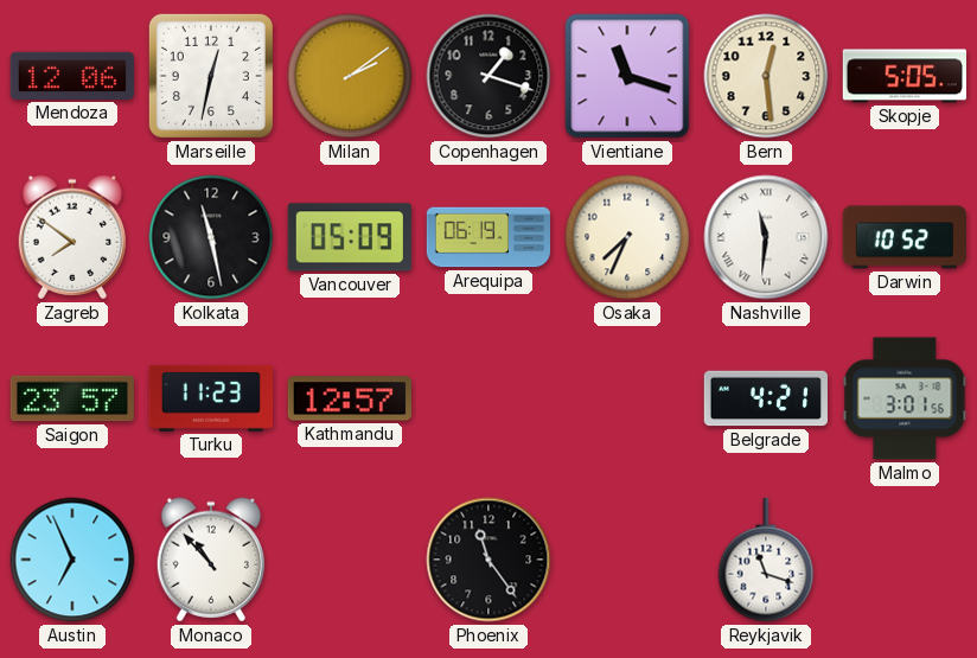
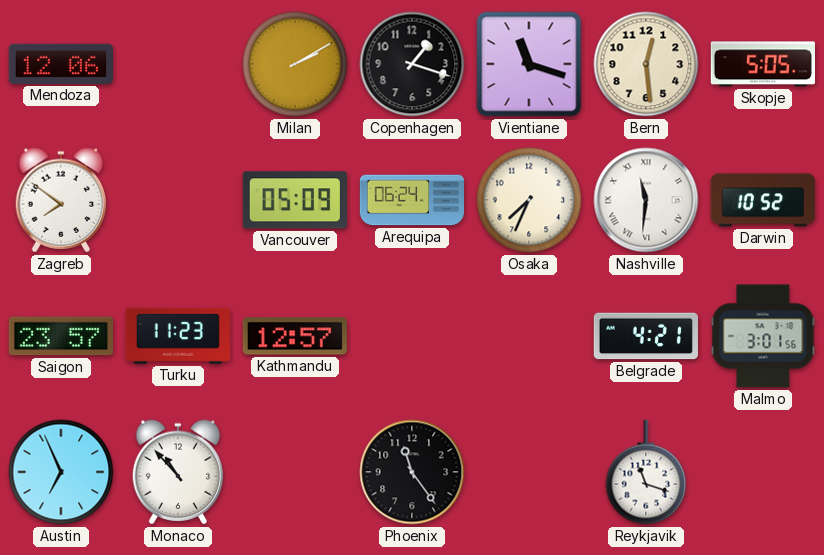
Marseille: 12:32 -> none (211, 76)
Milan: 2:09 -> 2:10 (295, 64)
Kolkata: 11:28 -> none (211, 237)
Arequipa: 06:19 -> 06:24 (411, 200)
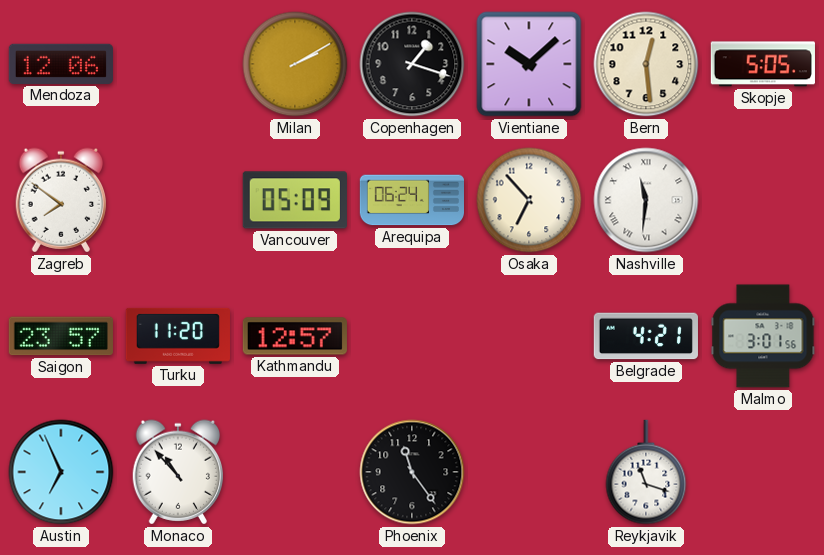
Vientiane: 11:18 -> 10:08 (529, 64)
Osaka: 7:34 -> 6:53 (529, 200)
Darwin: 10:52 -> none (763, 200)
Turku: 11:23 -> 11:20 (178, 336)
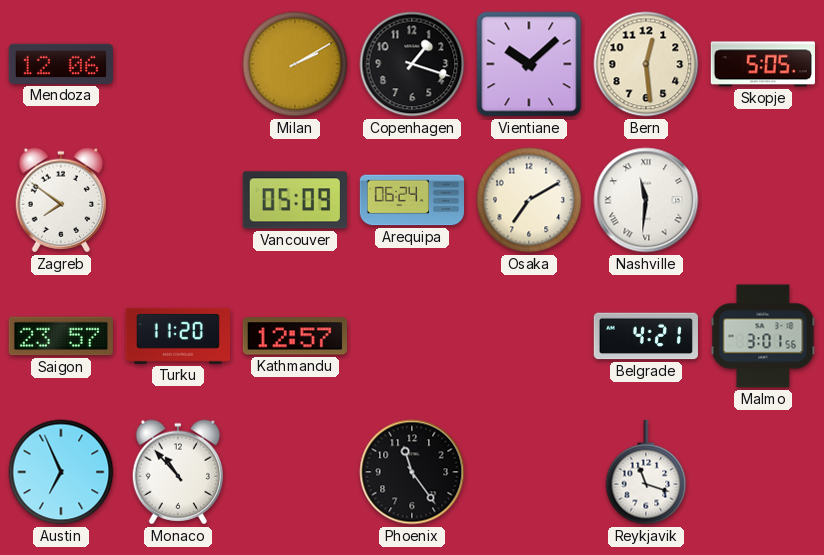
Osaka: 6:53 -> 7:10 (529, 200)
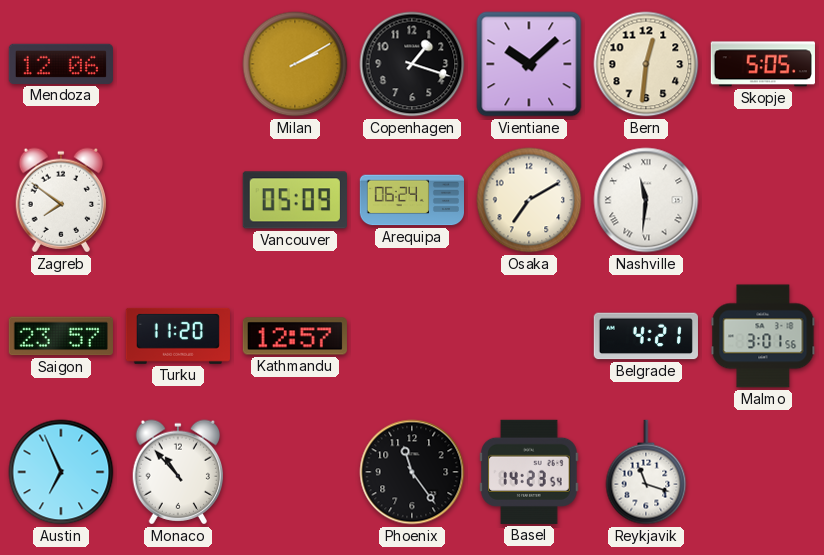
Bern: 12:29 -> 12:31 (646, 64)
Basel: none -> 14:23 (529, 472)
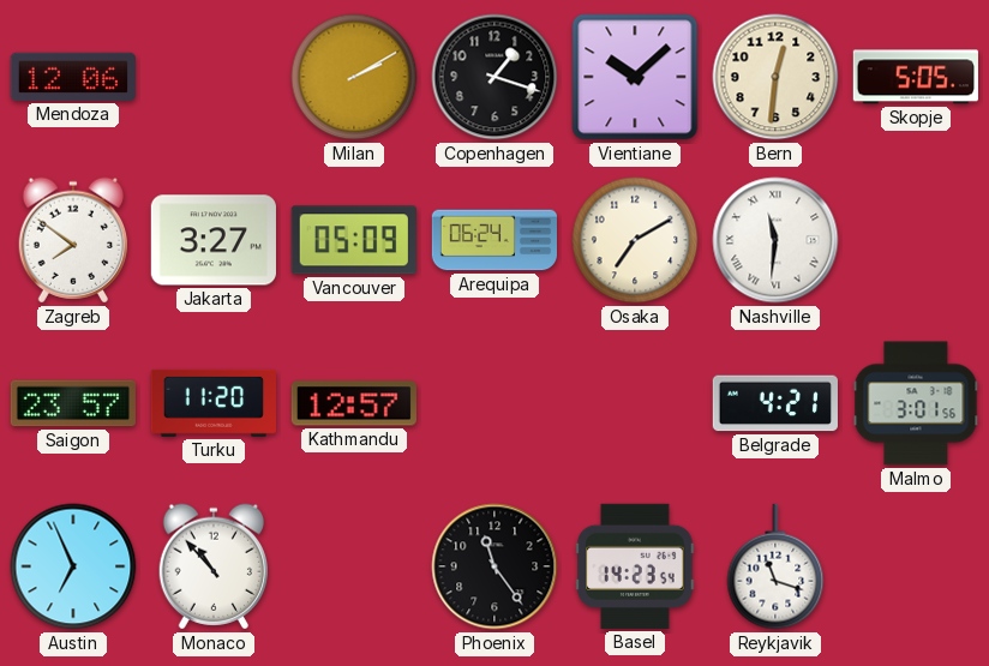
Jakarta: none -> 3:27 (214, 240)
